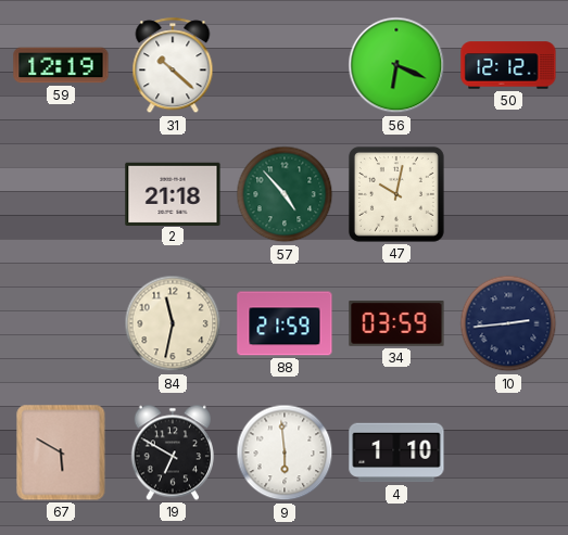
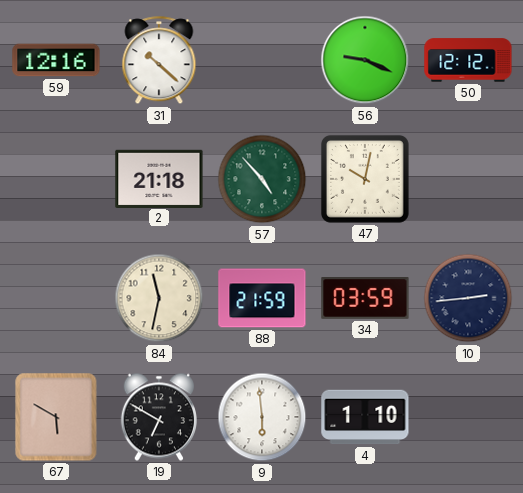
59: 12:19 -> 12:16 (56, 60)
56: 6:19 -> 9:19 (365, 60)
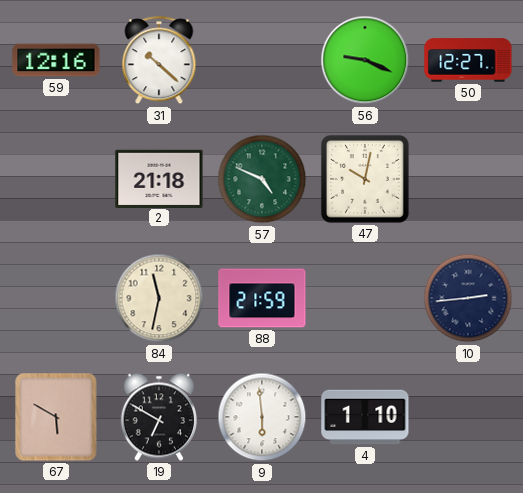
50: 12:12 -> 12:27 (468, 60)
57: 4:53 -> 4:49 (262, 179)
34: 03:59 -> none (365, 299)
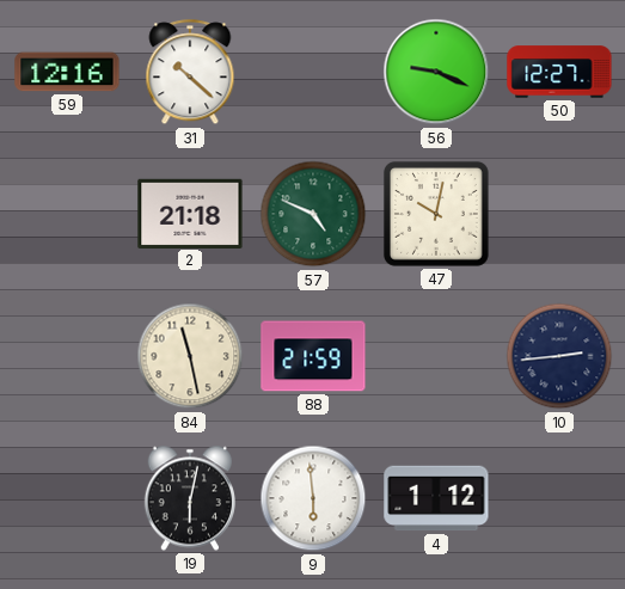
84: 11:32 -> 11:28 (190, 356)
67: 5:50 -> none (56, 417)
19: 6:50 -> 6:02 (189, 498)
4: 1:10 -> 1:12 (436, 498)
